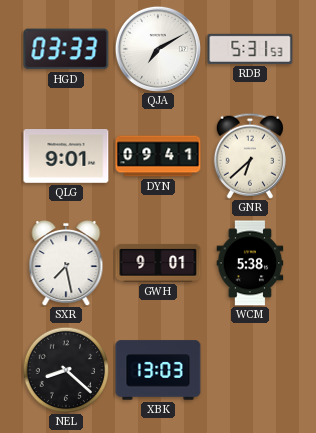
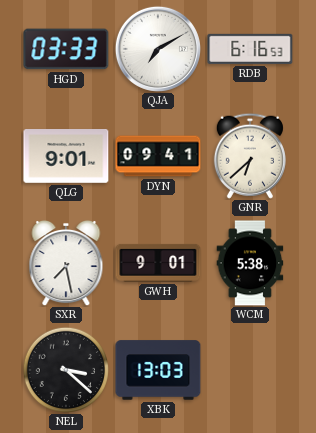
RDB: 5:31 -> 6:16 (250, 49)
NEL: 8:22 -> 3:22 (65, 369)
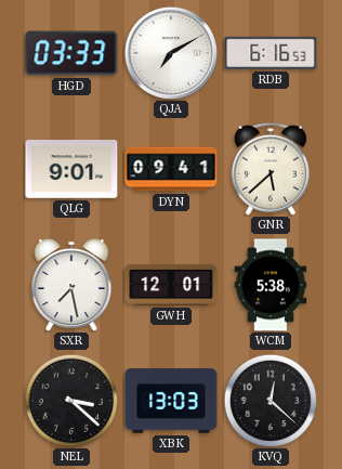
GNR: 6:38 -> 5:38 (271, 169)
GWH: 9:01 -> 12:01 (171, 285)
KVQ: none -> 12:22 (269, 400)
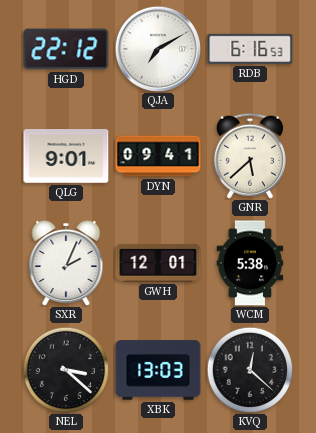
HGD: 03:33 -> 22:12 (66, 49)
SXR: 7:28 -> 2:04 (66, 263)
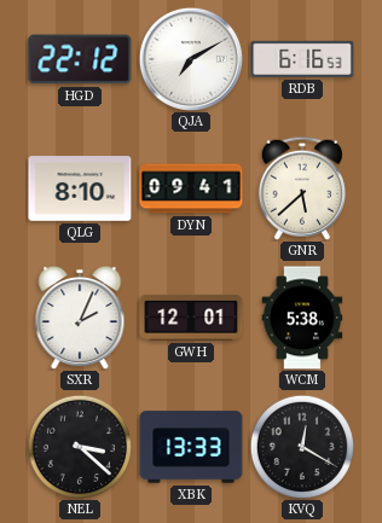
QLG: 9:01 -> 8:10 (80, 190)
XBK: 13:03 -> 13:33 (191, 447)
KVQ: 12:22 -> 12:20 (301, 446)
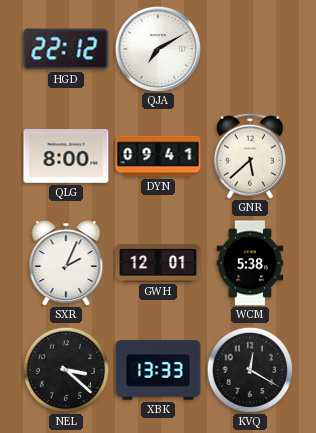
RDB: 6:16 -> none (302, 59)
QLG: 8:10 -> 8:00 (66, 157)
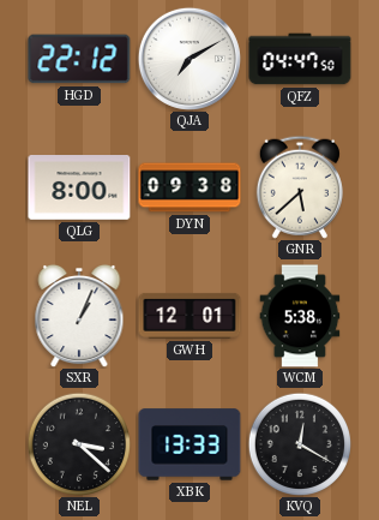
QFZ: none -> 04:47 (300, 59)
DYN: 09:41 -> 09:38 (189, 187)
SXR: 2:04 -> 1:04 (79, 316)
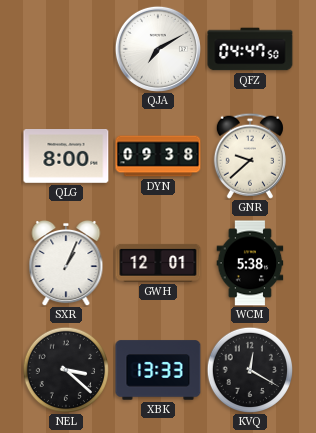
HGD: 22:12 -> none (79, 59)
GNR: 5:38 -> 9:38 (250, 156)
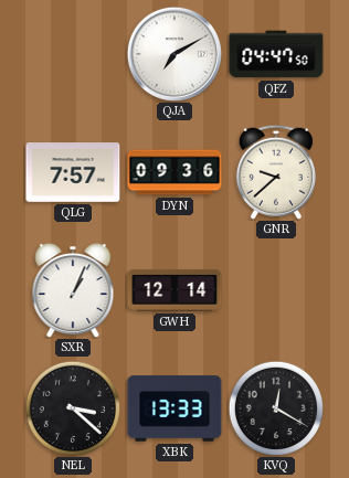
QLG: 8:00 -> 7:57 (73, 173)
DYN: 09:38 -> 09:36 (174, 172)
GWH: 12:01 -> 12:14 (174, 290)
WCM: 5:38 -> none (250, 263)
